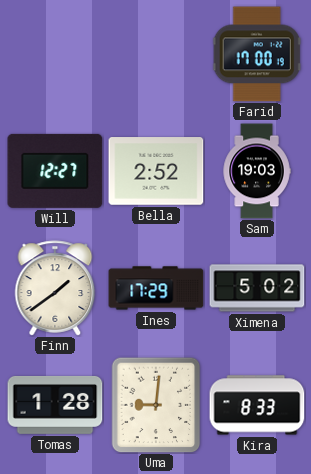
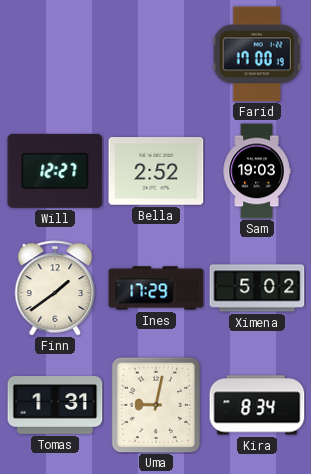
Tomas: 1:28 -> 1:31 (55, 405)
Uma: 9:01 -> 9:02 (156, 405)
Kira: 8:33 -> 8:34 (257, 405)
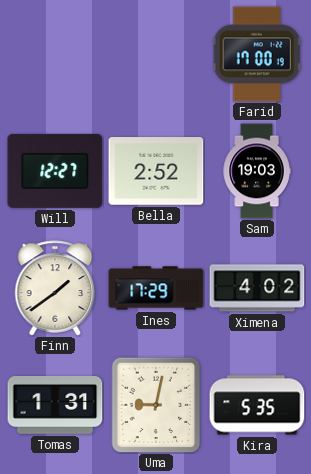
Ximena: 5:02 -> 4:02 (257, 288)
Kira: 8:34 -> 5:35 (257, 405)
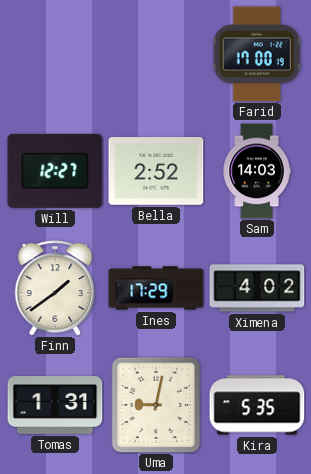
Sam: 19:03 -> 14:03 (257, 171)
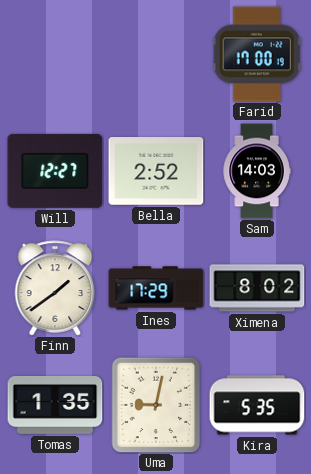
Ximena: 4:02 -> 8:02 (257, 288)
Tomas: 1:31 -> 1:35 (55, 405)
